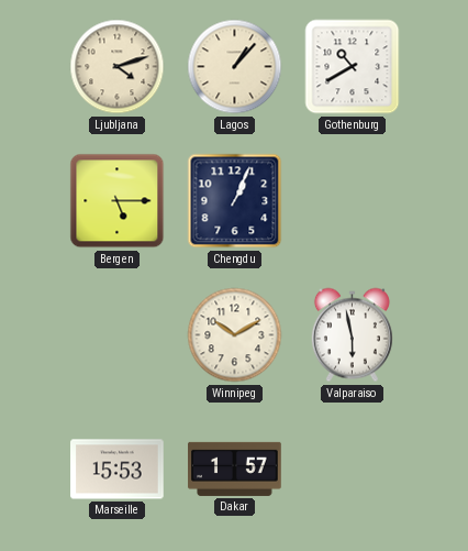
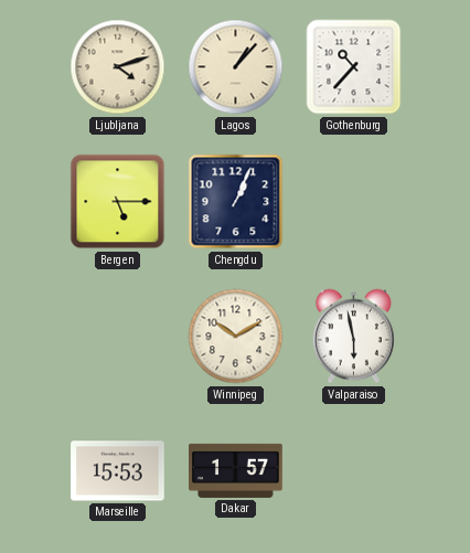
Gothenburg: 10:40 -> 10:37 (354, 67)
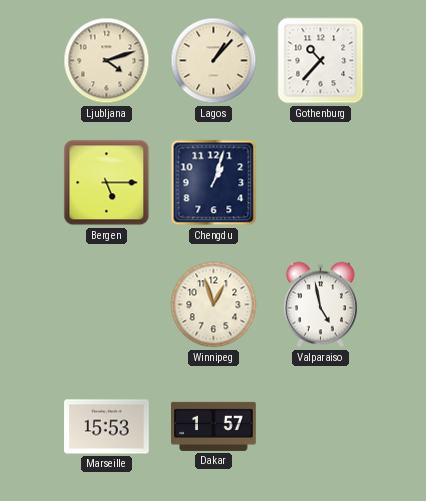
Chengdu: 1:04 -> 1:03 (214, 183)
Winnipeg: 10:10 -> 12:57 (214, 305)
Valparaiso: 5:58 -> 4:58 (320, 305)
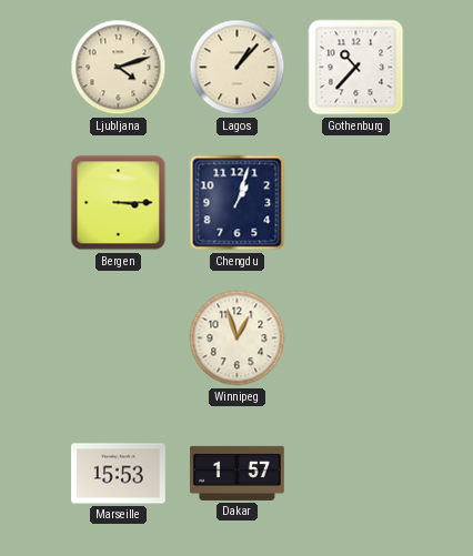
Bergen: 5:15 -> 3:15 (119, 203)
Valparaiso: 4:58 -> none (320, 305)
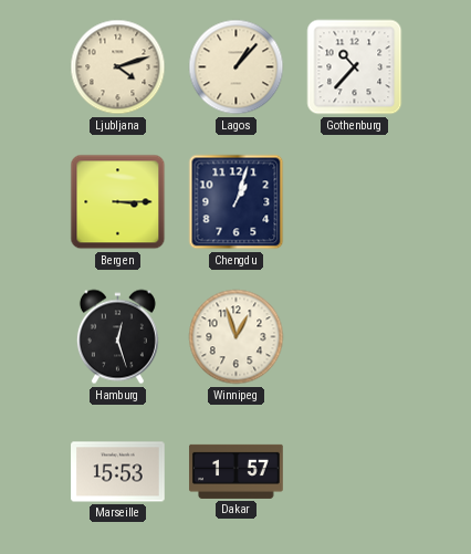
Hamburg: none -> 12:27 (117, 337)
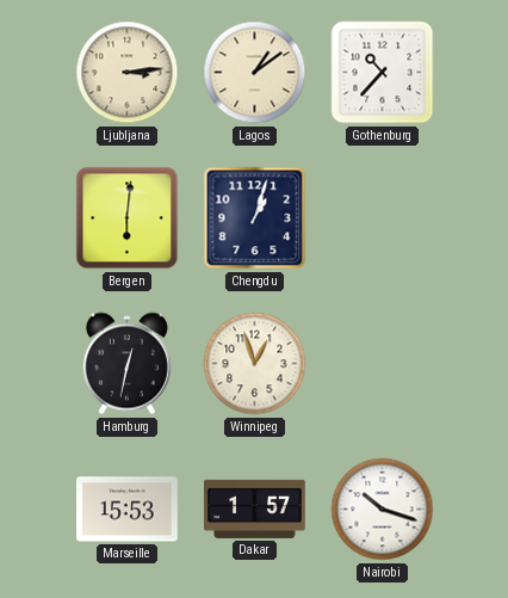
Ljubljana: 4:12 -> 3:14 (128, 73)
Lagos: 1:07 -> 1:09 (255, 73)
Bergen: 3:15 -> 6:01 (128, 218)
Hamburg: 12:27 -> 12:32 (126, 364)
Nairobi: none -> 10:18 (383, 510)
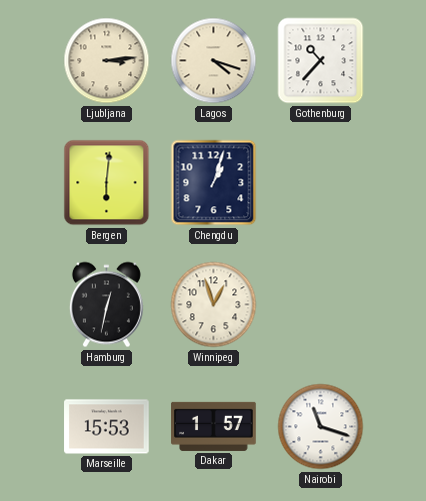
Lagos: 1:09 -> 4:18 (214, 61)
Nairobi: 10:18 -> 11:18 (321, 427)
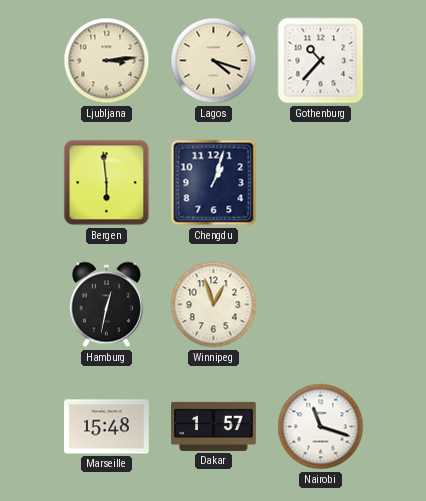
Bergen: 6:01 -> 5:59 (107, 183)
Marseille: 15:53 -> 15:48 (107, 427)
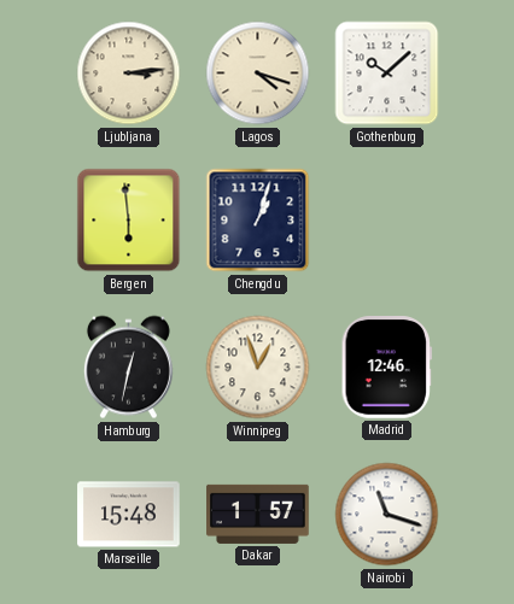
Gothenburg: 10:37 -> 10:08 (387, 74)
Madrid: none -> 12:46 (386, 368)
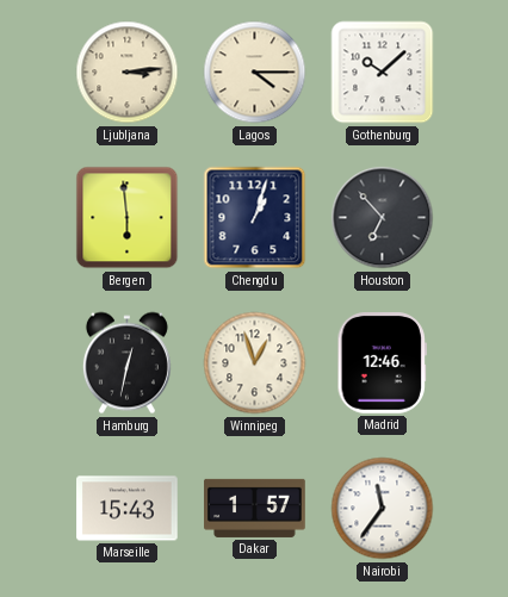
Lagos: 4:18 -> 4:15 (255, 73)
Houston: none -> 6:53 (383, 218)
Marseille: 15:48 -> 15:43 (128, 509)
Nairobi: 11:18 -> 11:36 (383, 509)
